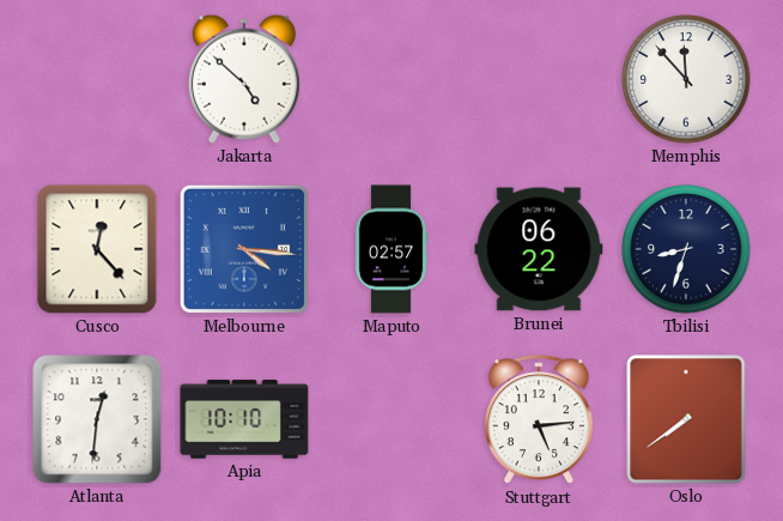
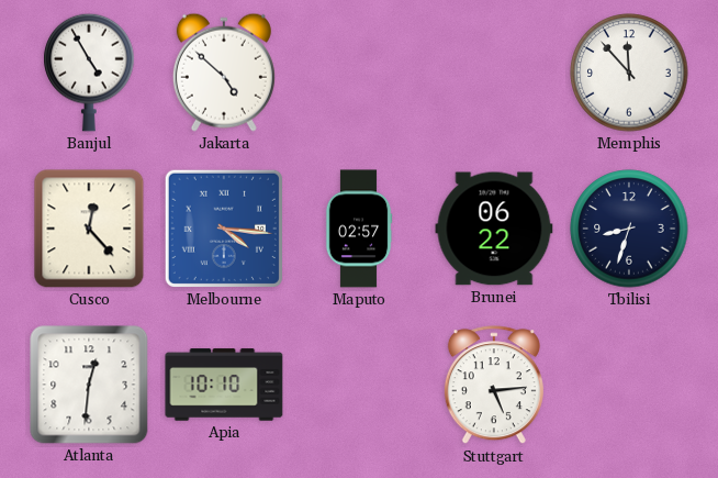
Banjul: none -> 4:55 (89, 73)
Oslo: 7:39 -> none (686, 419)
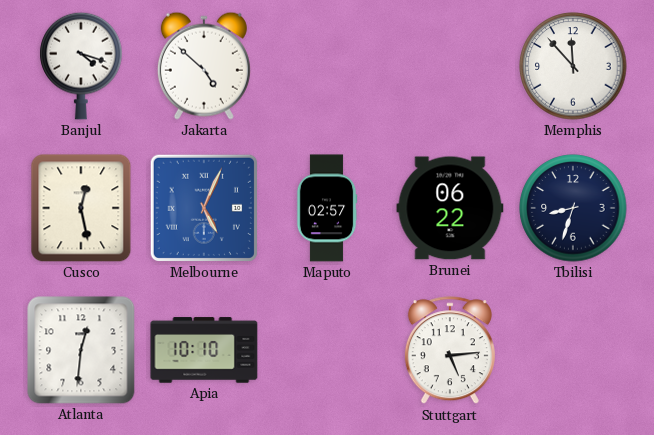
Banjul: 4:55 -> 4:18 (81, 66)
Cusco: 12:23 -> 12:28 (81, 208)
Melbourne: 4:16 -> 5:04 (204, 208)
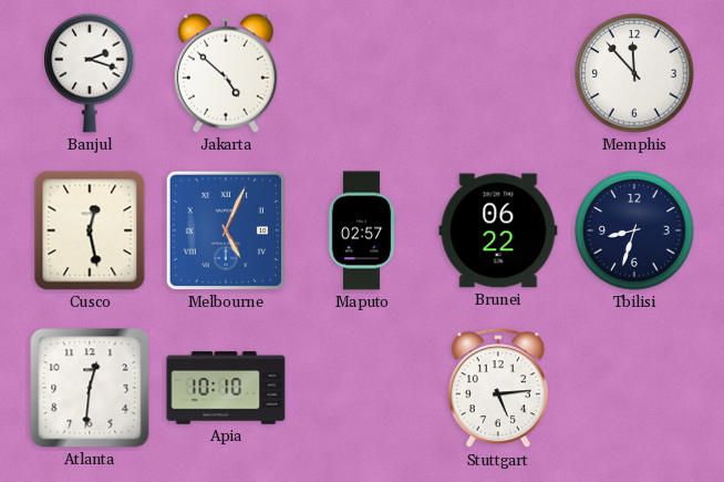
Banjul: 4:18 -> 2:18 (90, 73)
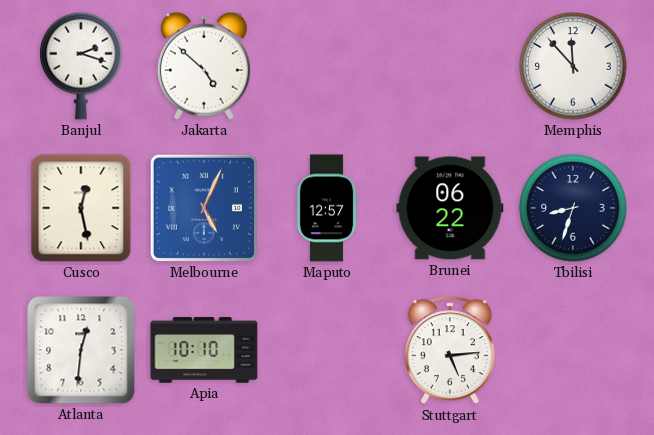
Maputo: 02:57 -> 12:57 (327, 208)
